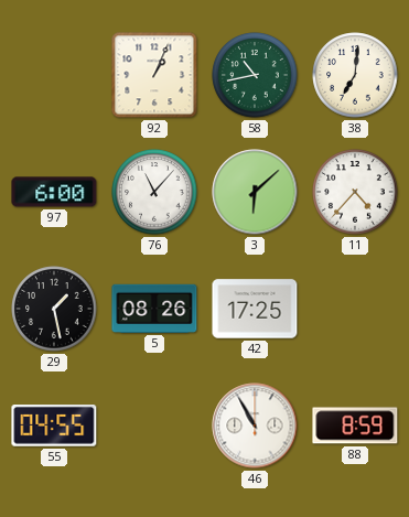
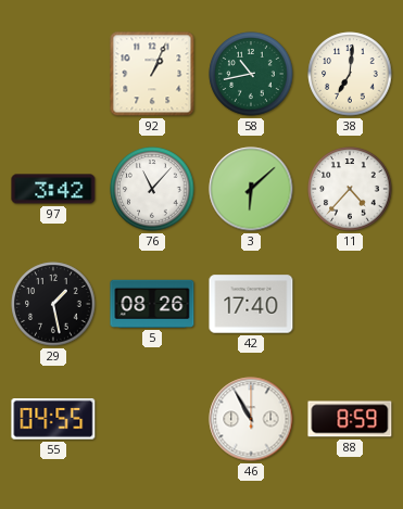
97: 6:00 -> 3:42 (53, 189)
42: 17:25 -> 17:40 (251, 304)
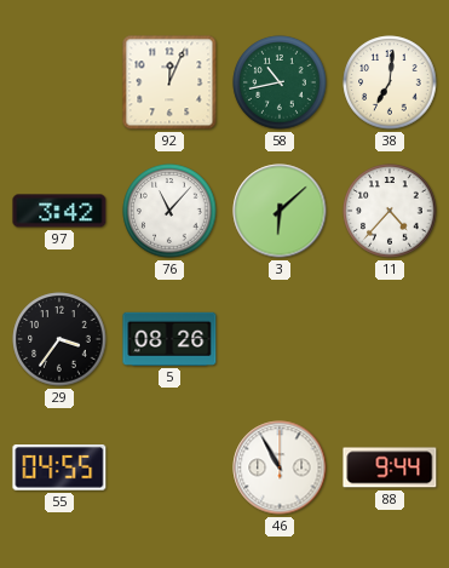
92: 1:04 -> 12:04 (169, 82)
29: 1:28 -> 3:36 (59, 339)
42: 17:40 -> none (251, 304)
88: 8:59 -> 9:44 (390, 467)
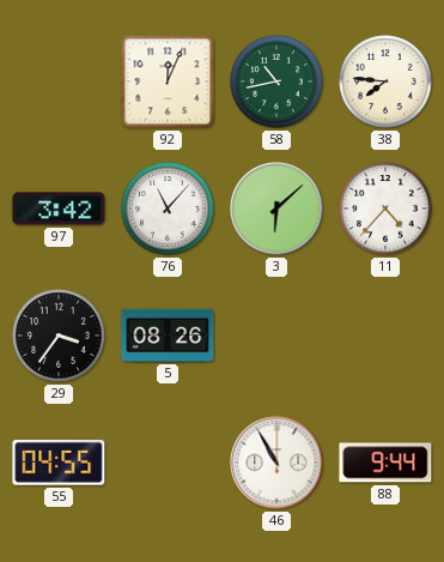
38: 7:01 -> 7:46 (385, 81)
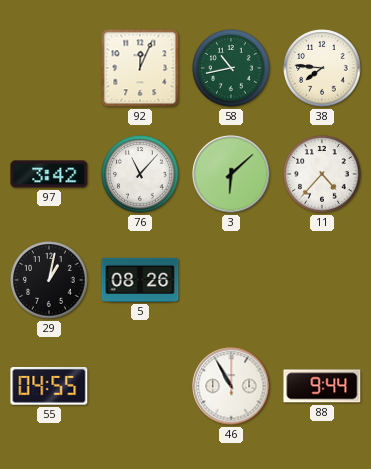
29: 3:36 -> 1:02 (49, 280)
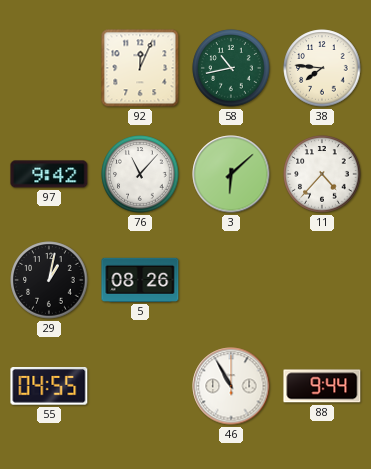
97: 3:42 -> 9:42 (49, 174)
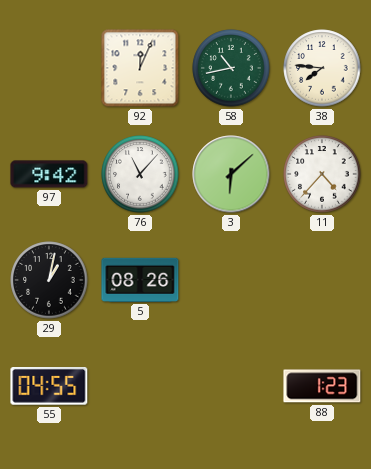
46: 10:55 -> none (231, 386)
88: 9:44 -> 1:23 (322, 386)
